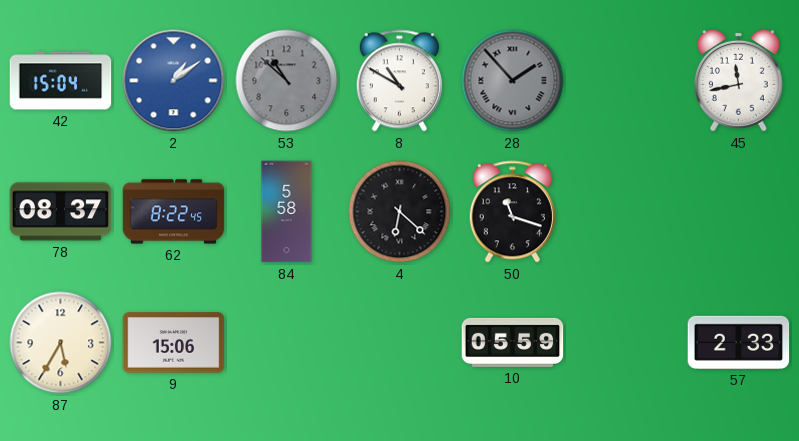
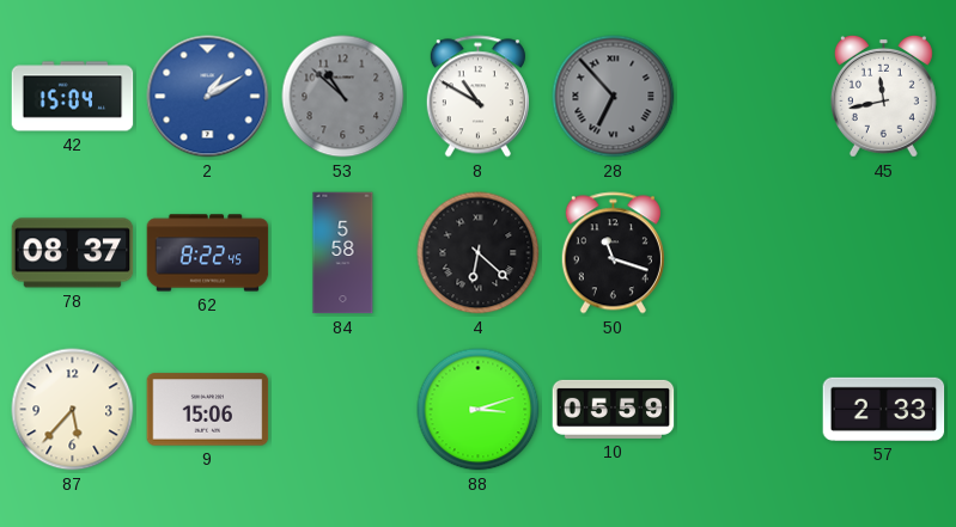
2: 1:09 -> 1:10 (208, 97)
28: 1:53 -> 6:53 (614, 97)
87: 5:35 -> 5:37 (73, 410)
88: none -> 3:12 (479, 410)
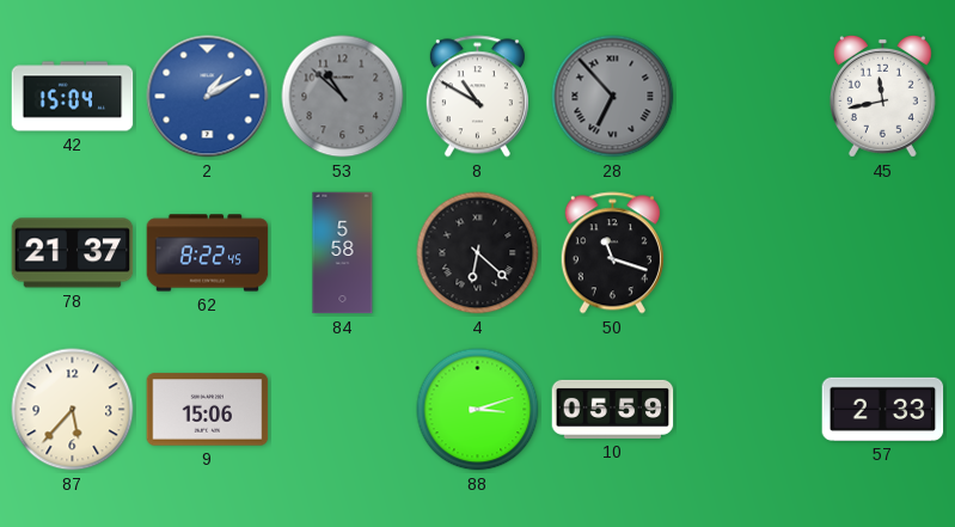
78: 08:37 -> 21:37 (73, 253)
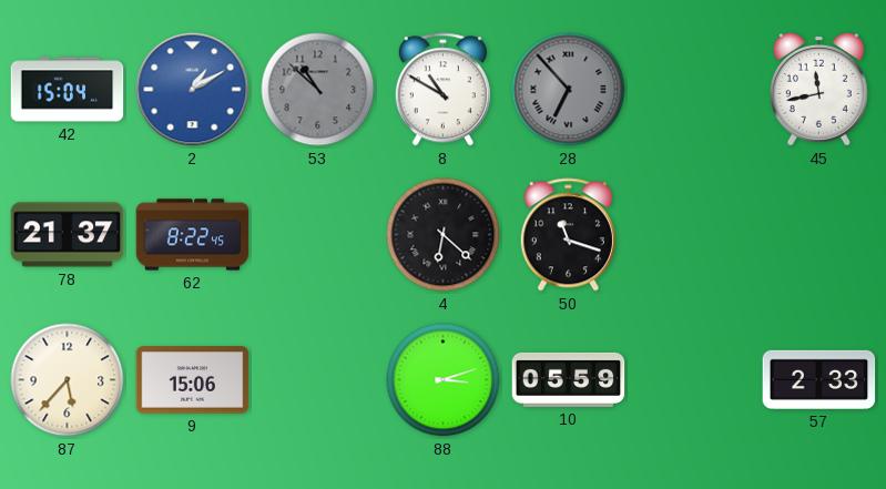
84: 5:58 -> none (343, 253)
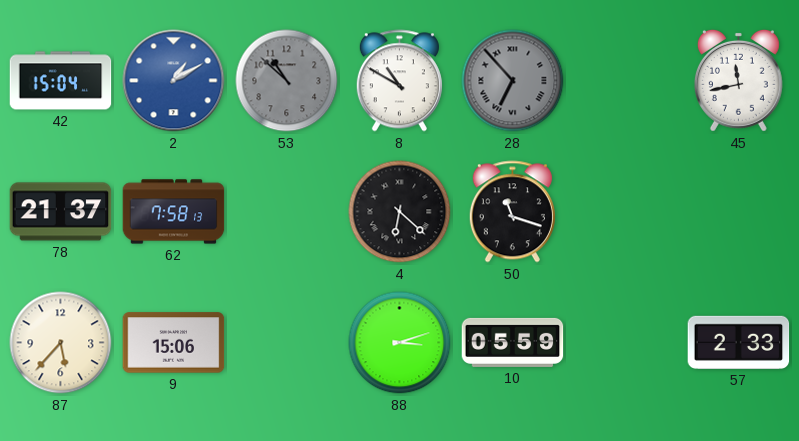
62: 8:22 -> 7:58 (174, 212)
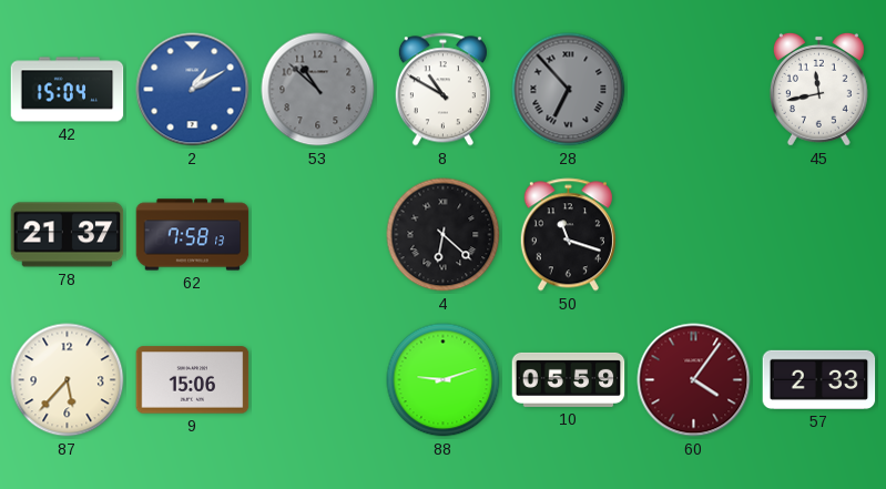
88: 3:12 -> 9:12 (444, 380)
60: none -> 4:06 (694, 380)
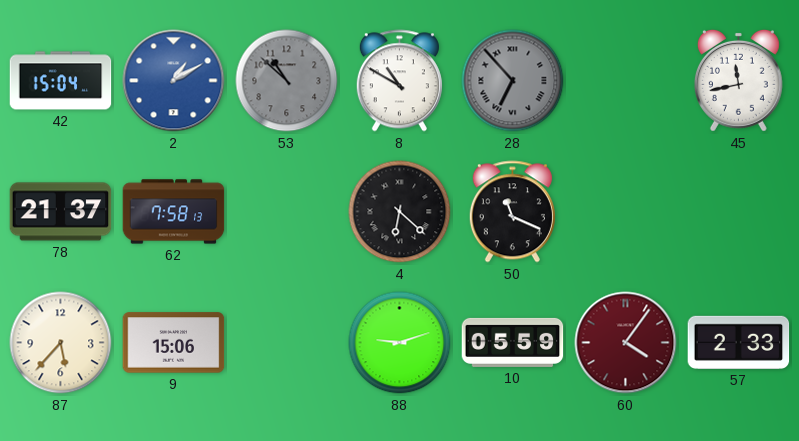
50: 11:18 -> 11:19 (512, 212)
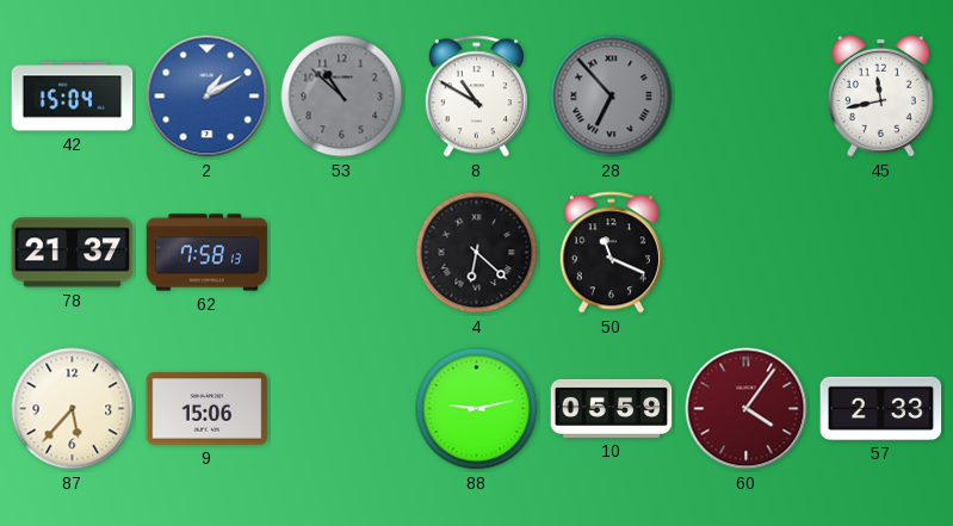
88: 9:12 -> 9:13 (477, 409)
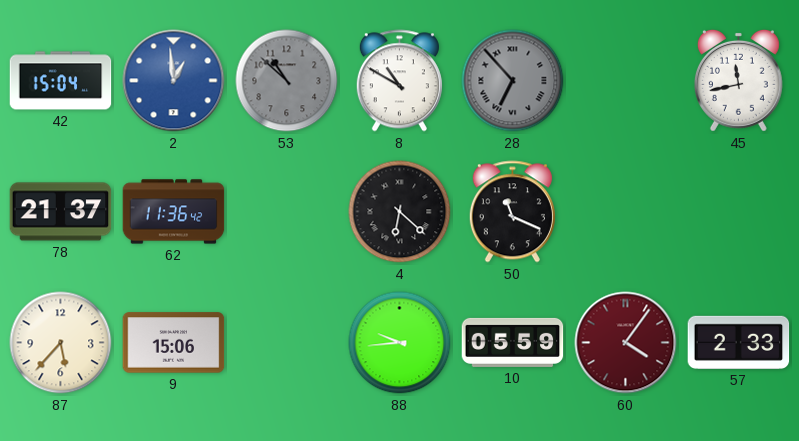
2: 1:10 -> 12:59 (174, 81)
62: 7:58 -> 11:36 (174, 212)
88: 9:13 -> 9:44 (400, 343)
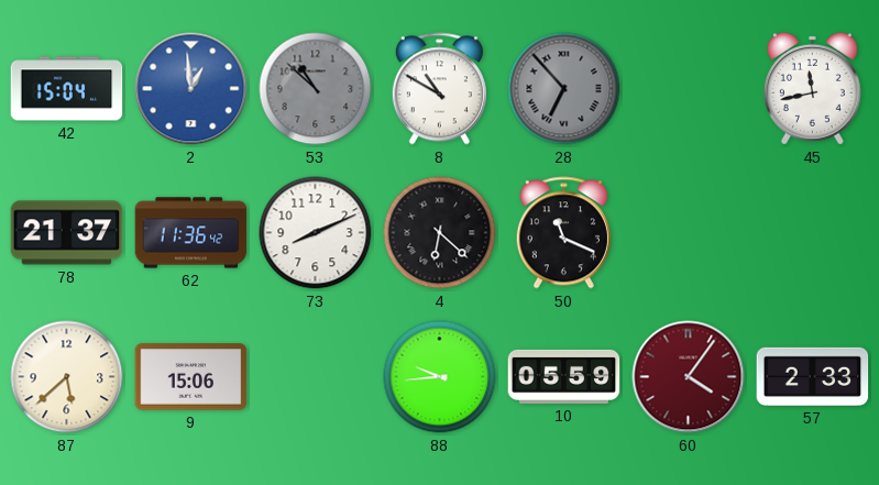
73: none -> 8:11 (316, 233)
87: 5:37 -> 5:38 (67, 377)
